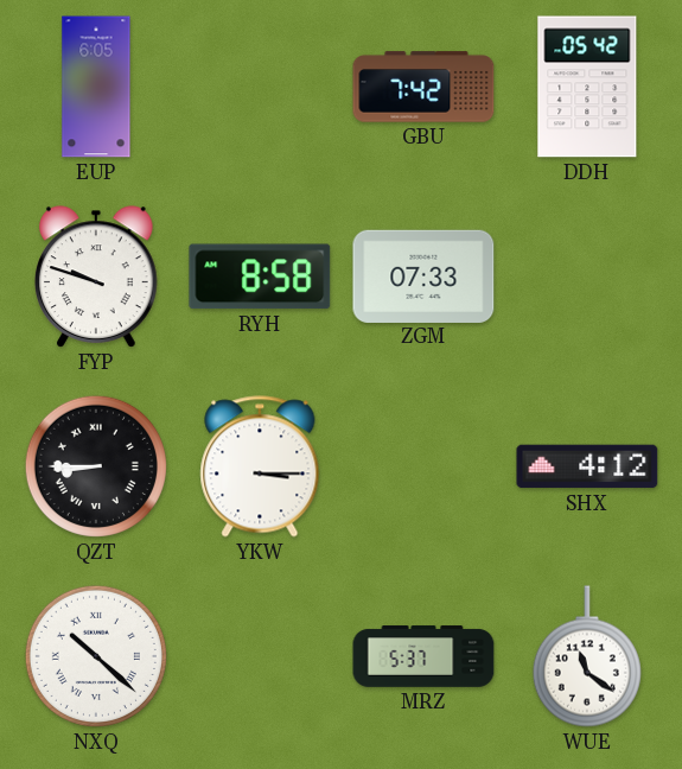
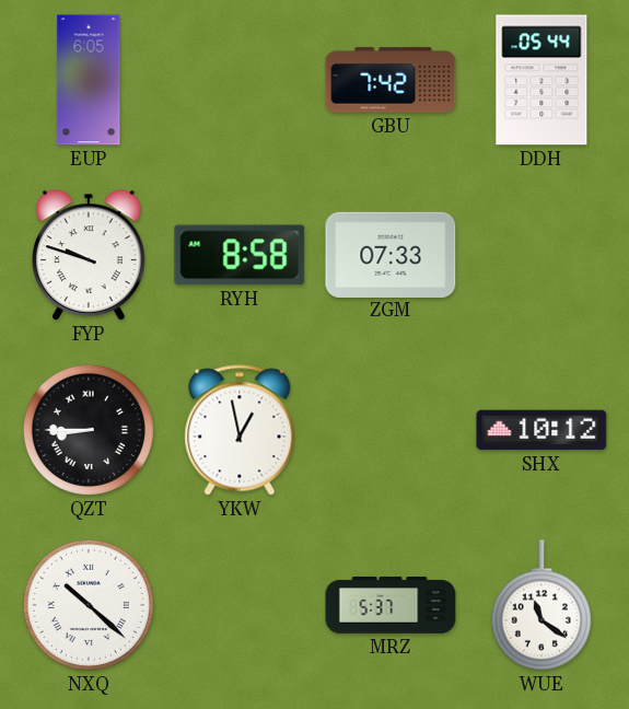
DDH: 05:42 -> 05:44 (541, 80)
YKW: 3:15 -> 12:58 (240, 430)
SHX: 4:12 -> 10:12 (541, 430)
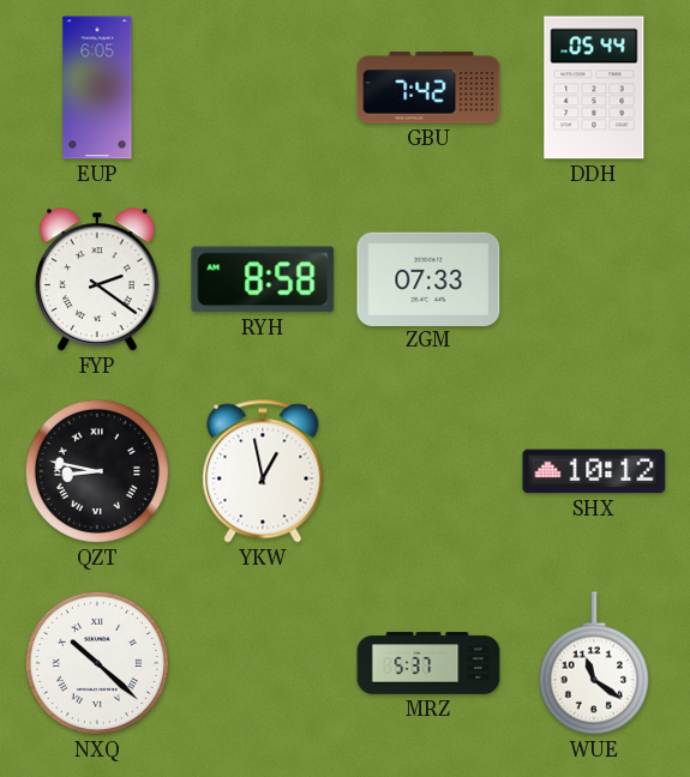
FYP: 9:48 -> 2:21 (98, 279)
QZT: 8:45 -> 8:47 (97, 471)
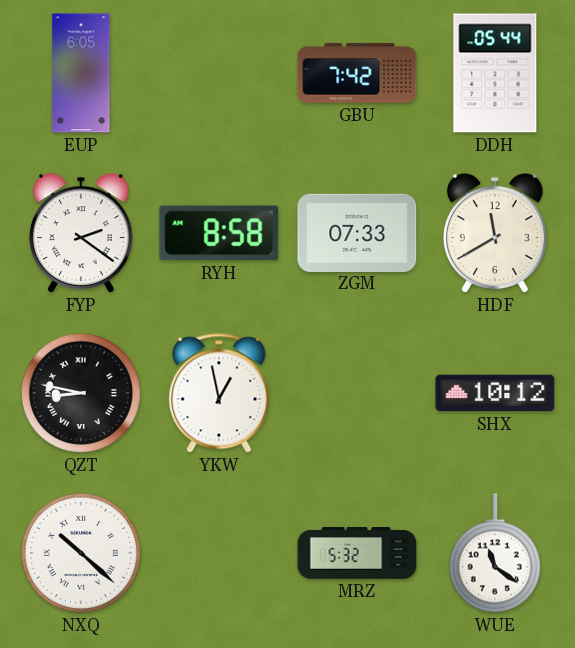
HDF: none -> 11:40 (496, 233)
MRZ: 5:37 -> 5:32 (357, 553)
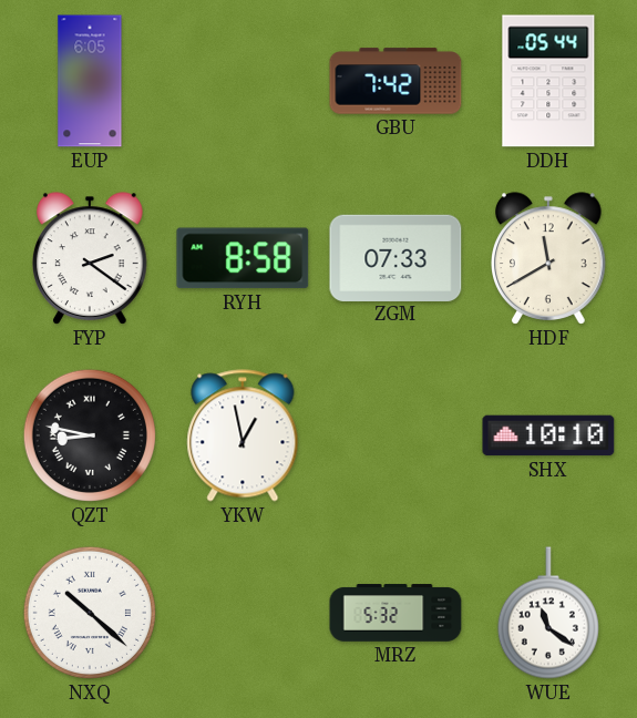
SHX: 10:12 -> 10:10 (548, 435)
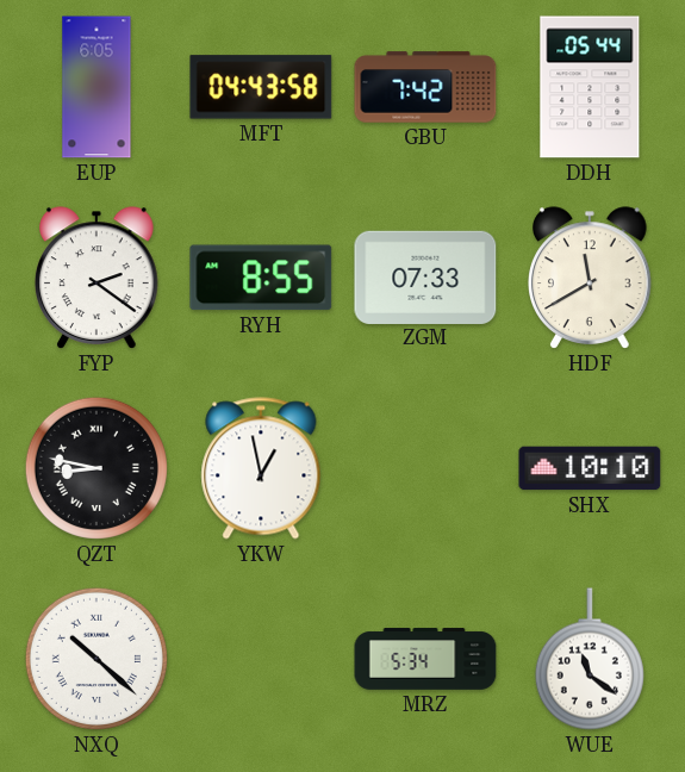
MFT: none -> 04:43 (261, 87)
RYH: 8:58 -> 8:55 (261, 278)
MRZ: 5:32 -> 5:34 (425, 659)
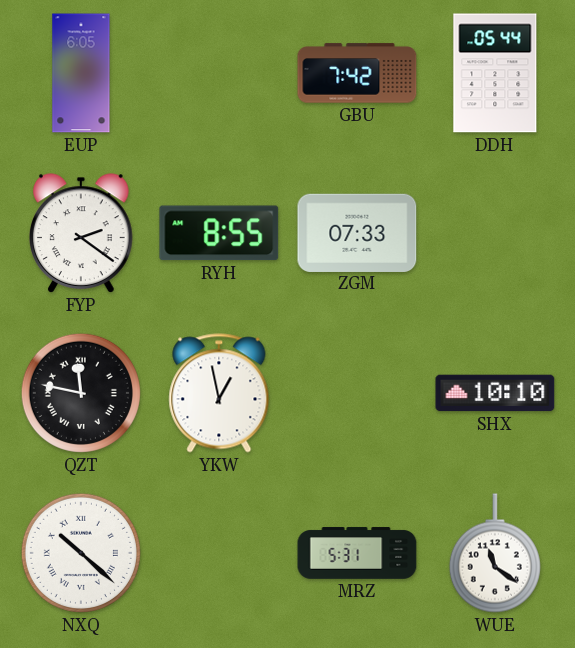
MFT: 04:43 -> none (261, 87)
HDF: 11:40 -> none (591, 278)
QZT: 8:47 -> 11:47 (81, 393)
MRZ: 5:34 -> 5:31 (357, 553)
